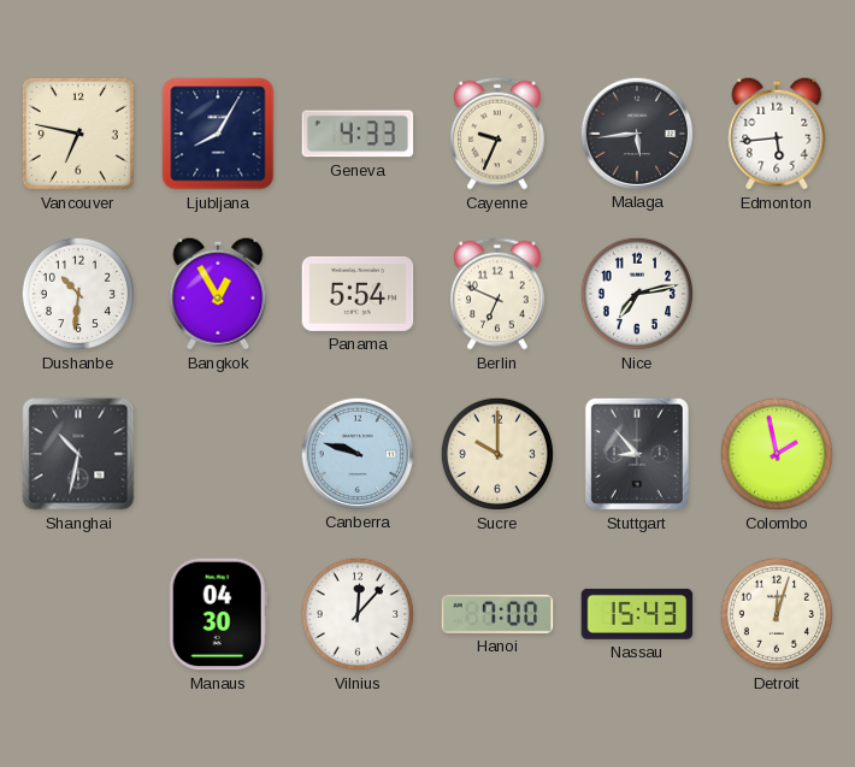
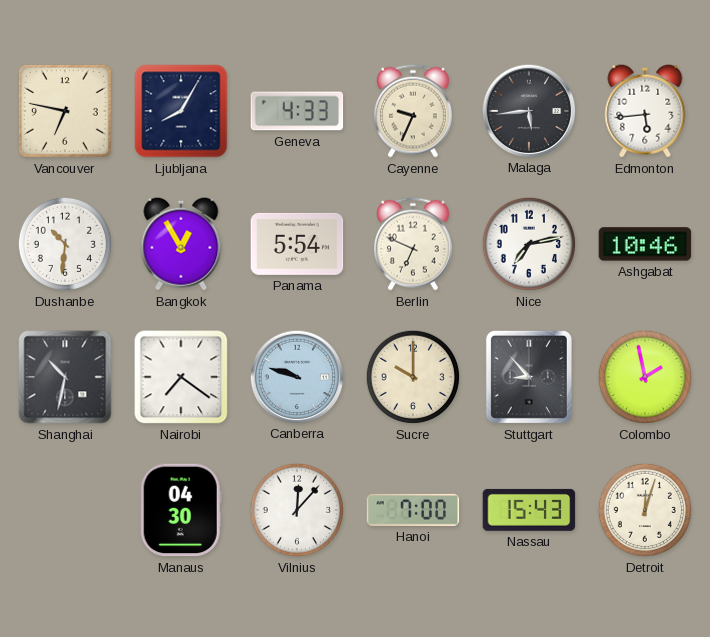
Ashgabat: none -> 10:46 (645, 244)
Nairobi: none -> 7:21 (181, 377)
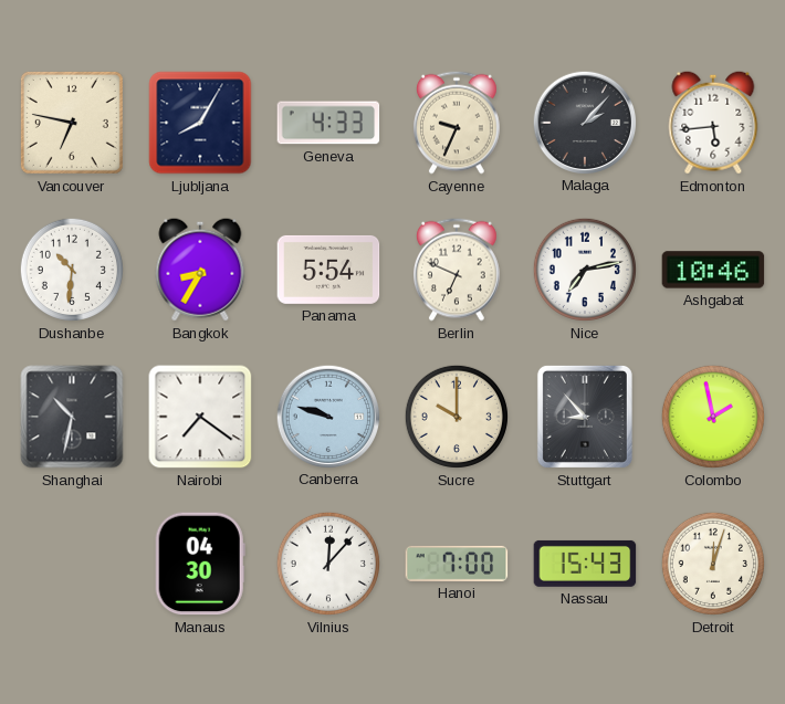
Malaga: 5:44 -> 2:07 (584, 122)
Bangkok: 12:55 -> 8:35 (200, 270)
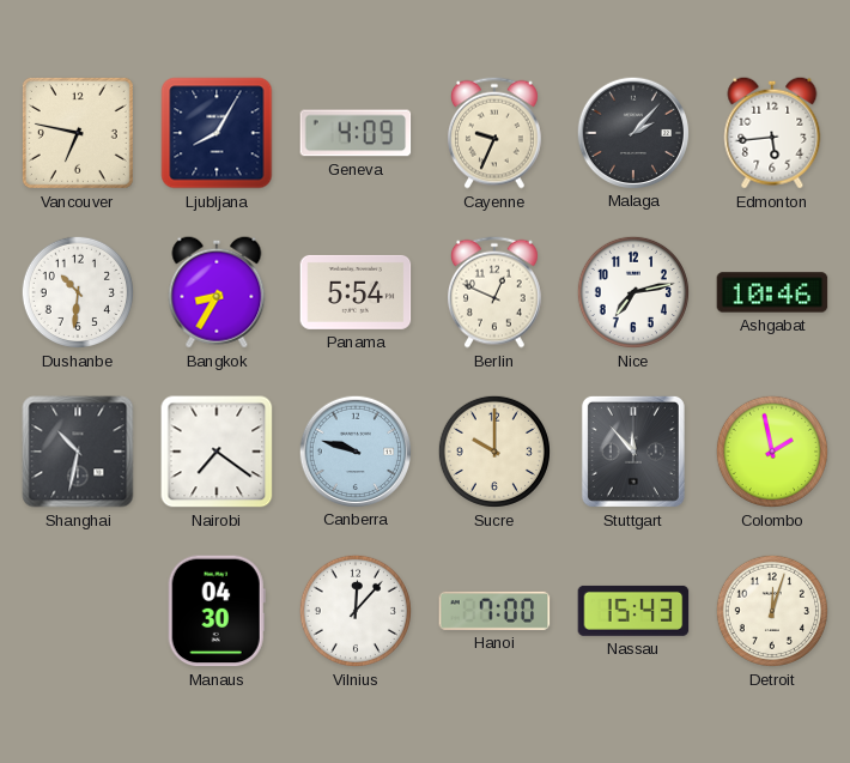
Geneva: 4:33 -> 4:09 (356, 133)
Berlin: 6:49 -> 12:49 (496, 292)
Stuttgart: 8:53 -> 11:53 (633, 452)
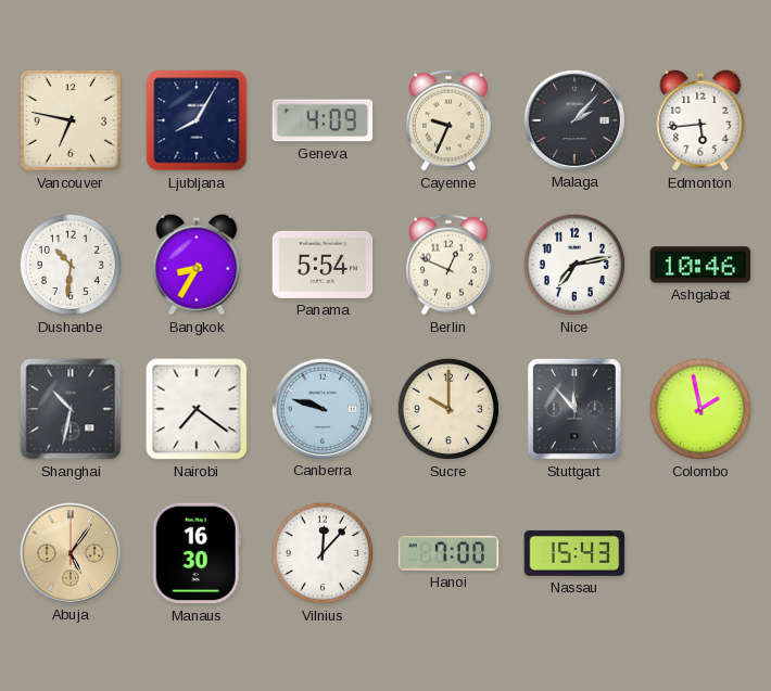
Abuja: none -> 5:06 (69, 552)
Manaus: 04:30 -> 16:30 (197, 553)
Detroit: 12:03 -> none (772, 611)
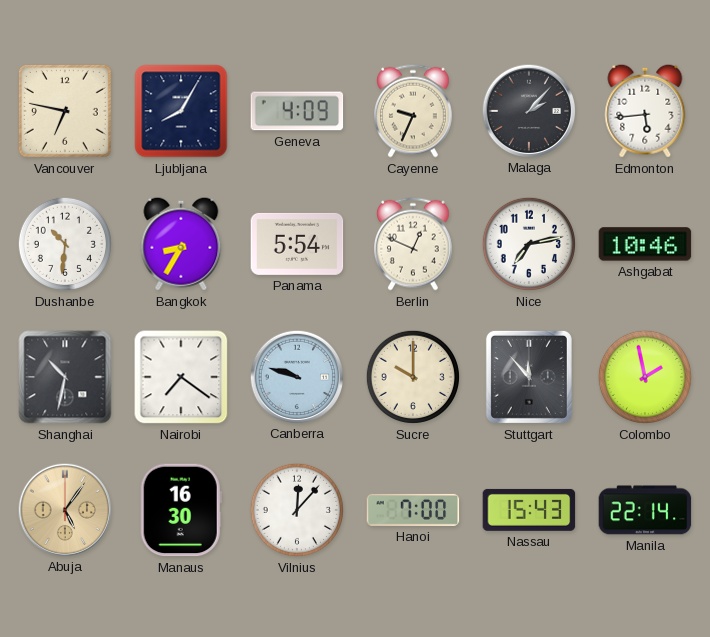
Manila: none -> 22:14 (645, 510)
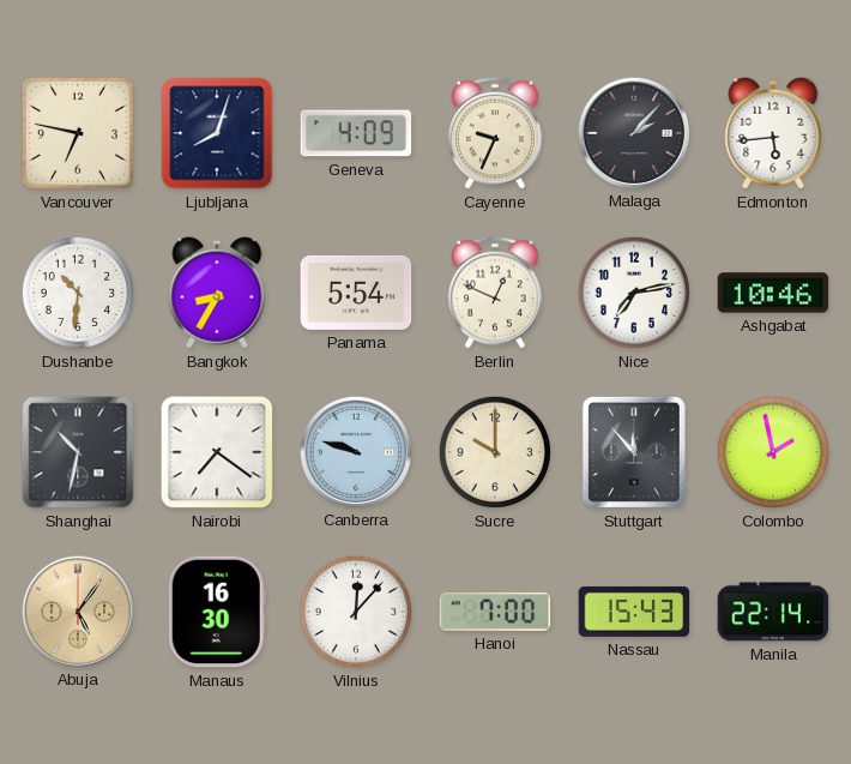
Ljubljana: 8:05 -> 8:03 (217, 133)
